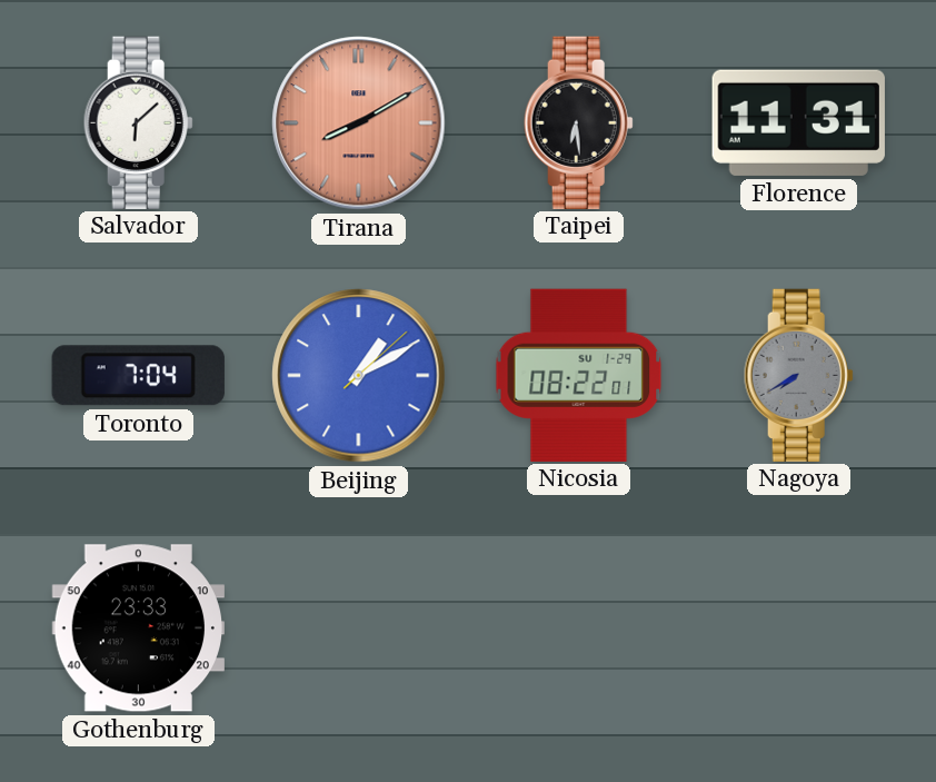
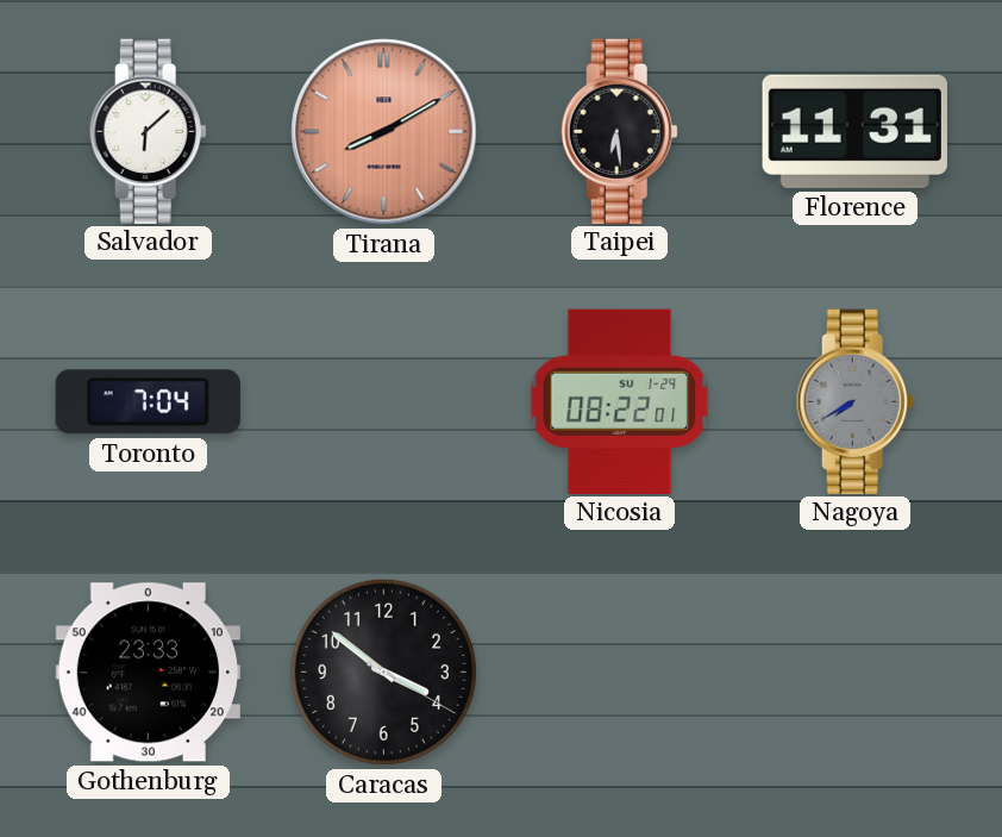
Beijing: 1:10 -> none (359, 376)
Caracas: none -> 3:51 (383, 672)
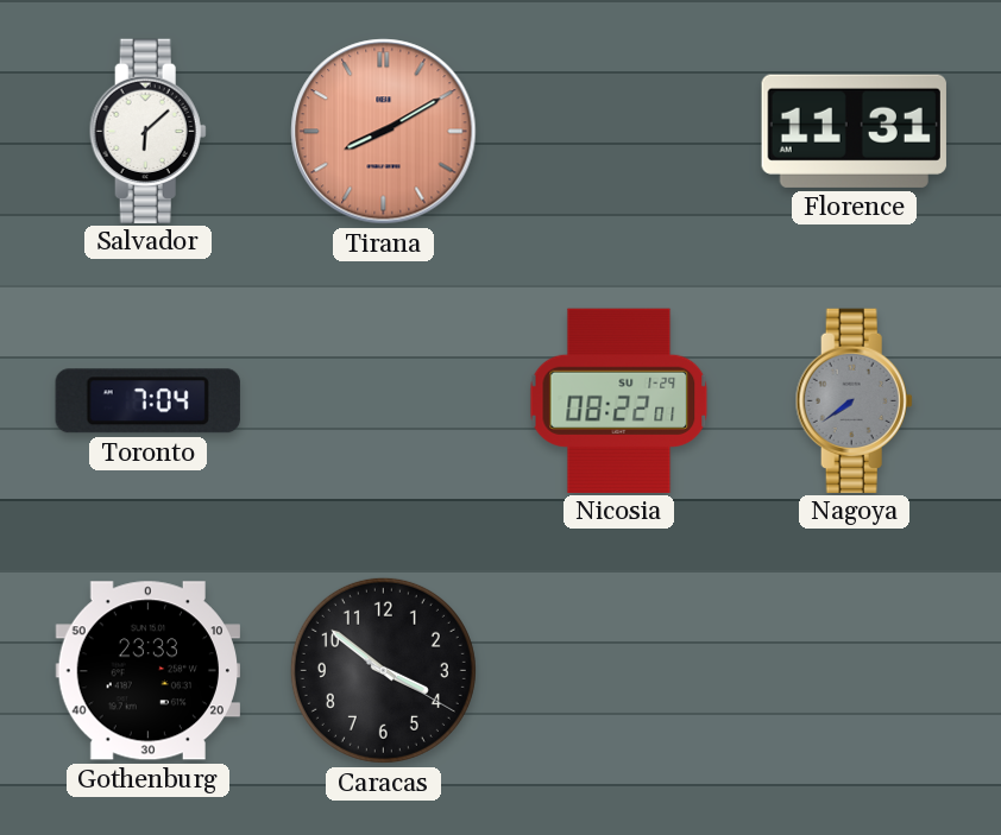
Taipei: 6:29 -> none (619, 131)
Nagoya: 7:40 -> 7:39 (854, 400)
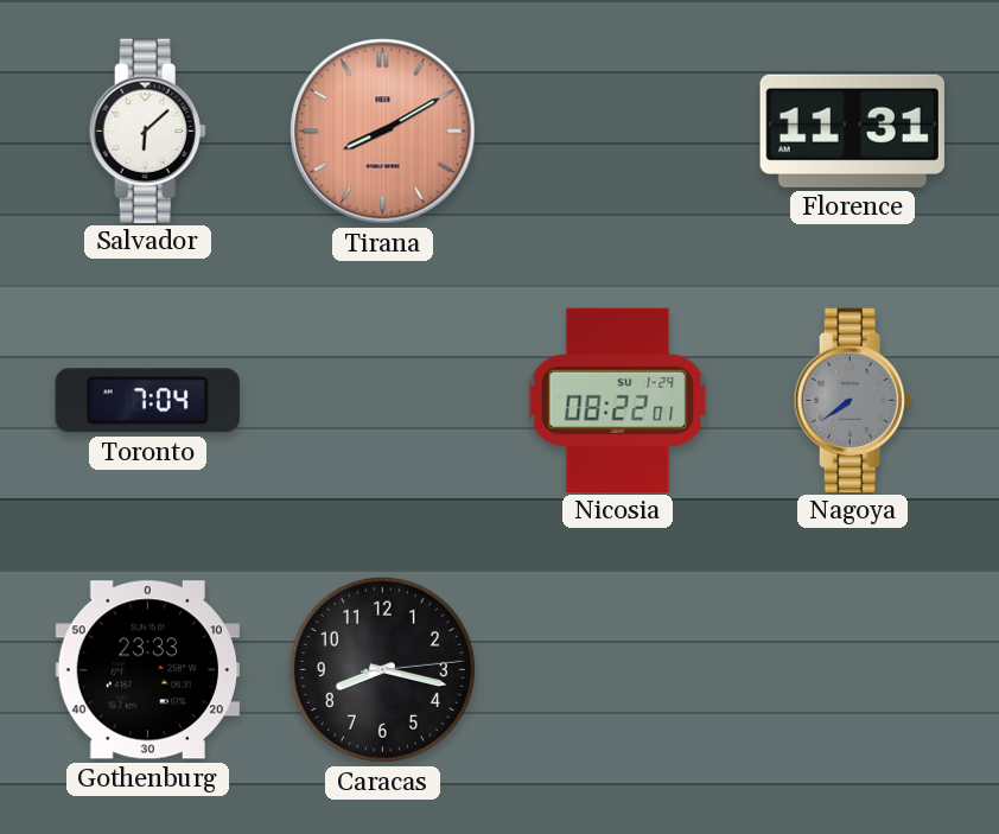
Caracas: 3:51 -> 8:17 (382, 669)
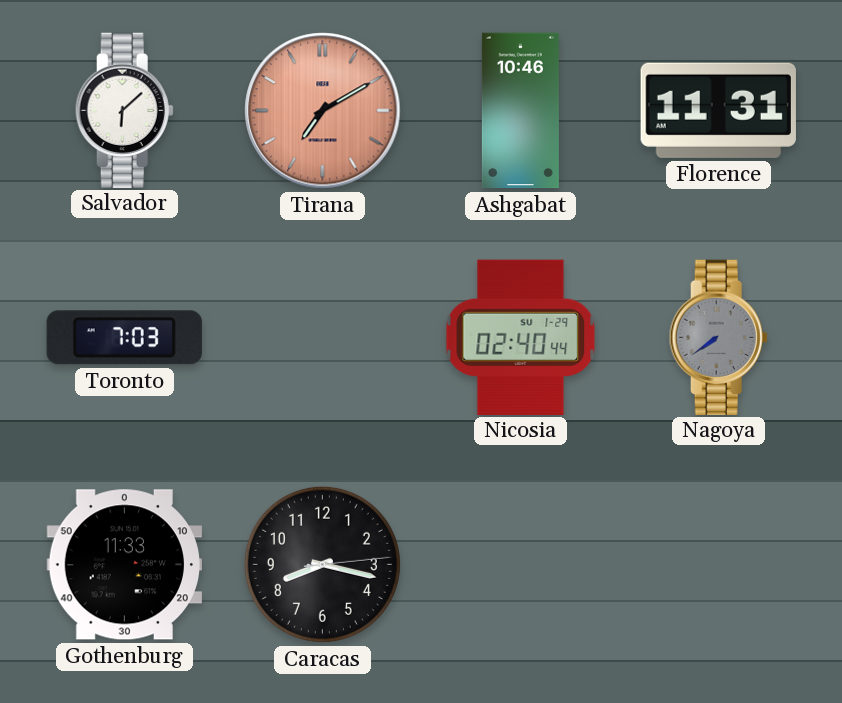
Tirana: 8:10 -> 7:10 (323, 111)
Ashgabat: none -> 10:46 (520, 111)
Toronto: 7:04 -> 7:03 (124, 338)
Nicosia: 08:22 -> 02:40 (521, 337)
Gothenburg: 23:33 -> 11:33 (124, 565)
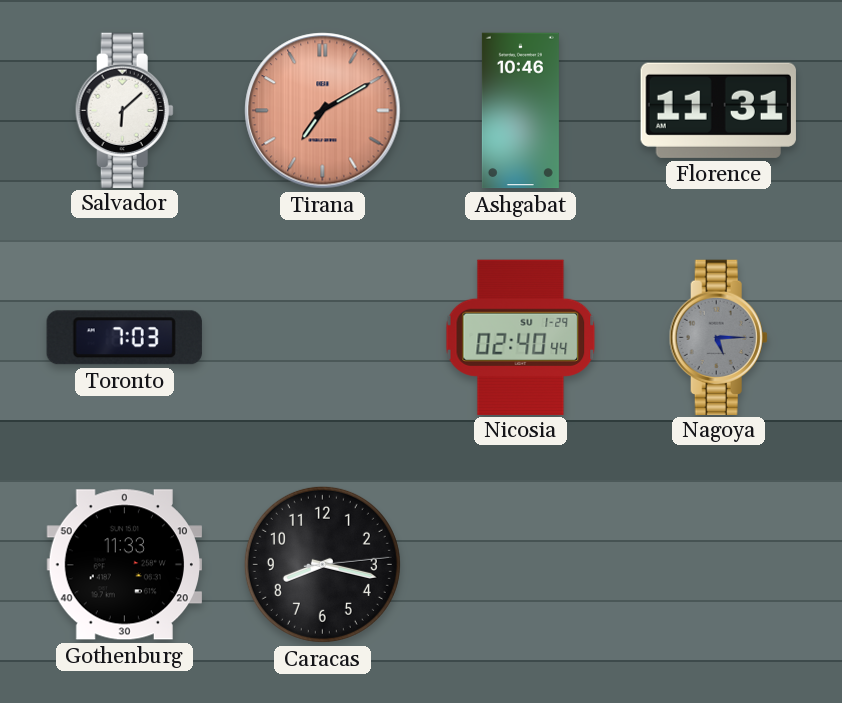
Nagoya: 7:39 -> 5:15 (718, 337)
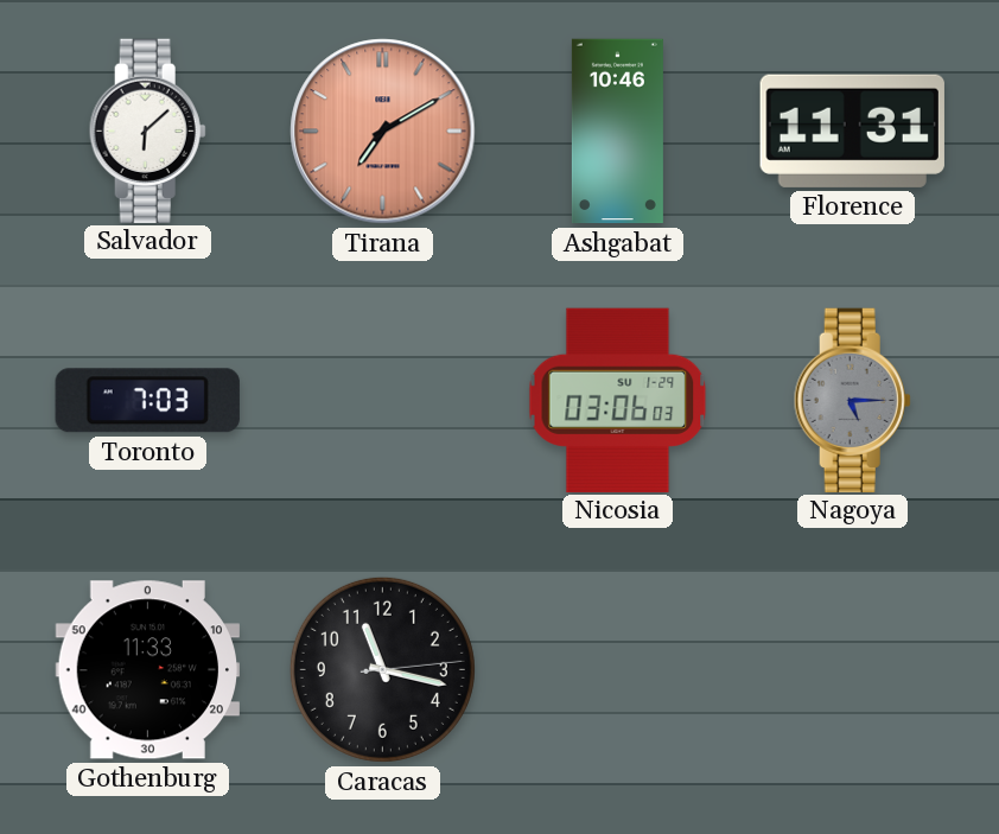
Nicosia: 02:40 -> 03:06 (618, 400)
Caracas: 8:17 -> 11:17 (382, 669)
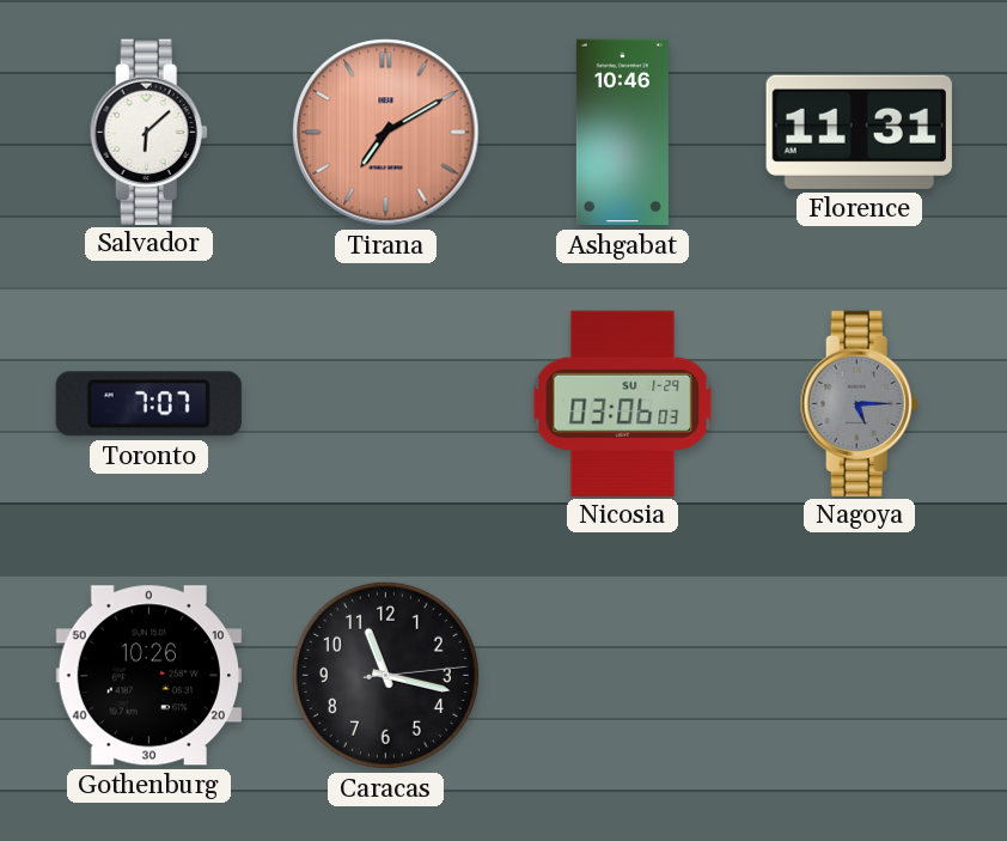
Toronto: 7:03 -> 7:07 (148, 404)
Gothenburg: 11:33 -> 10:26 (148, 676)
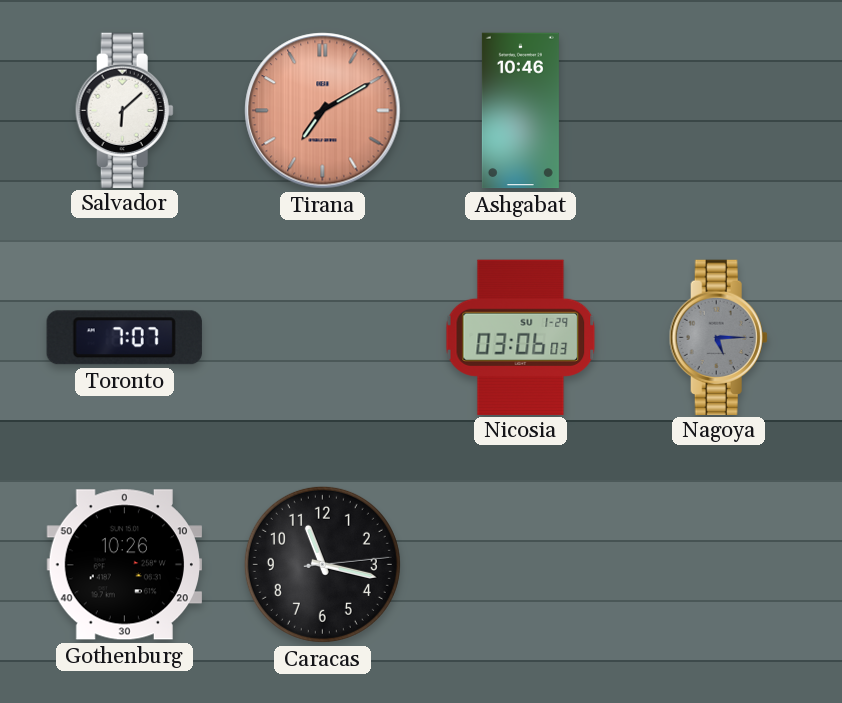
Florence: 11:31 -> none (859, 132)
